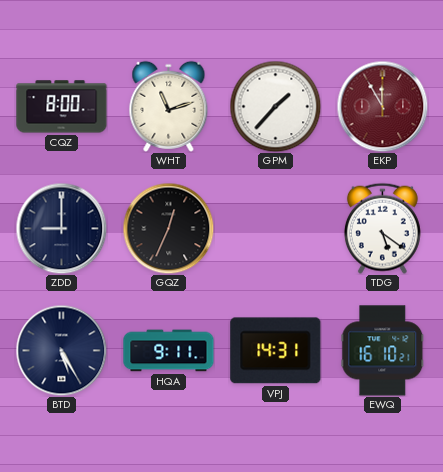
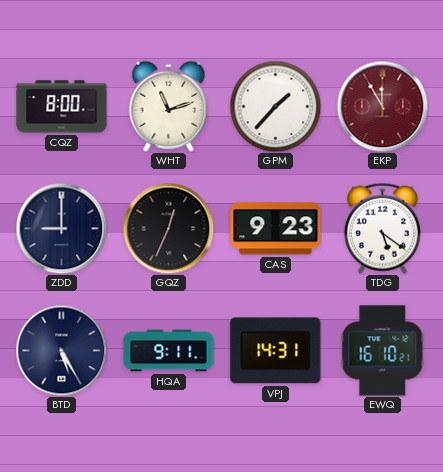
CAS: none -> 9:23 (276, 229)
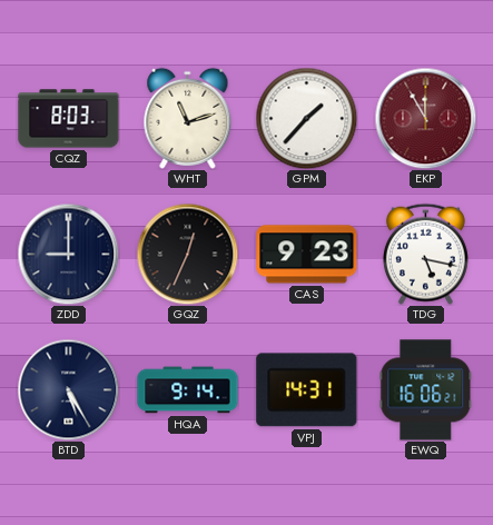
CQZ: 8:00 -> 8:03 (69, 119)
TDG: 5:21 -> 5:17 (425, 254)
HQA: 9:11 -> 9:14 (188, 390)
EWQ: 16:10 -> 16:06 (426, 390)
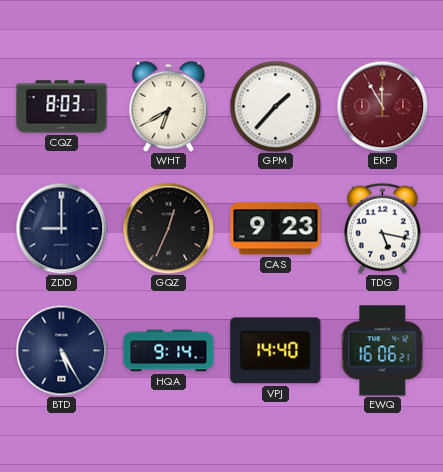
WHT: 11:12 -> 6:40 (169, 106)
VPJ: 14:31 -> 14:40 (276, 351)
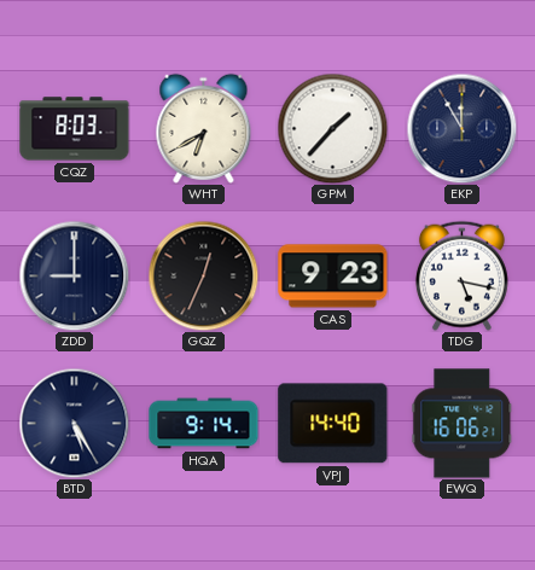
EKP dial: burgundy -> navy (461, 128)
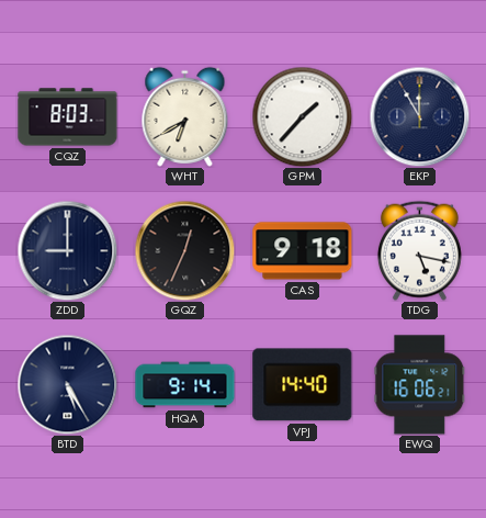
CAS: 9:23 -> 9:18 (303, 251)
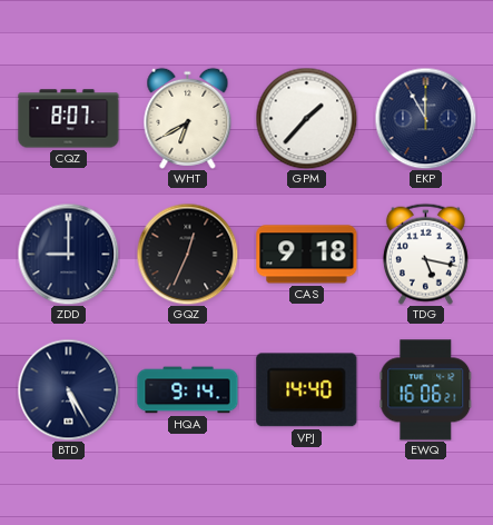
CQZ: 8:03 -> 8:07 (69, 119)
